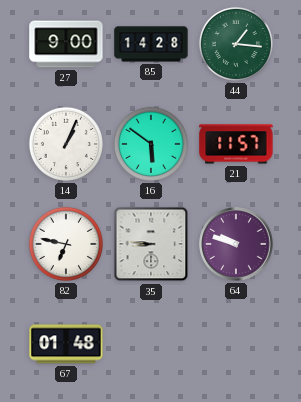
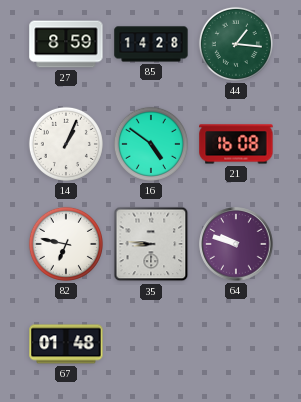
27: 9:00 -> 8:59 (66, 44)
16: 5:51 -> 4:51 (151, 144)
21: 11:57 -> 16:08 (236, 144)
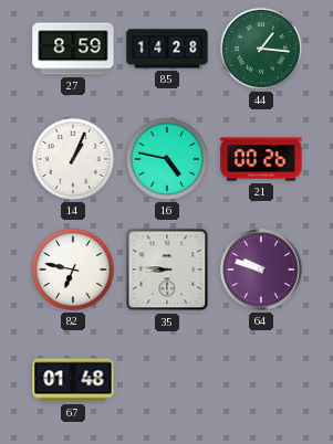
16: 4:51 -> 4:47 (167, 159)
21: 16:08 -> 00:26 (261, 159)
